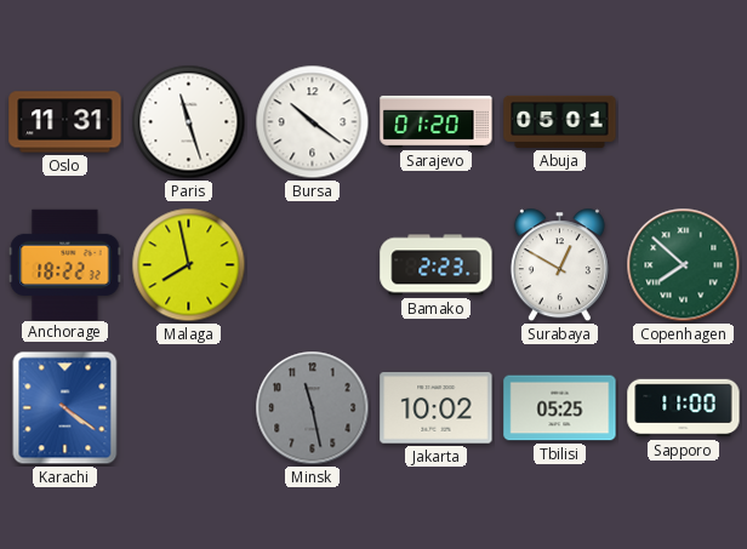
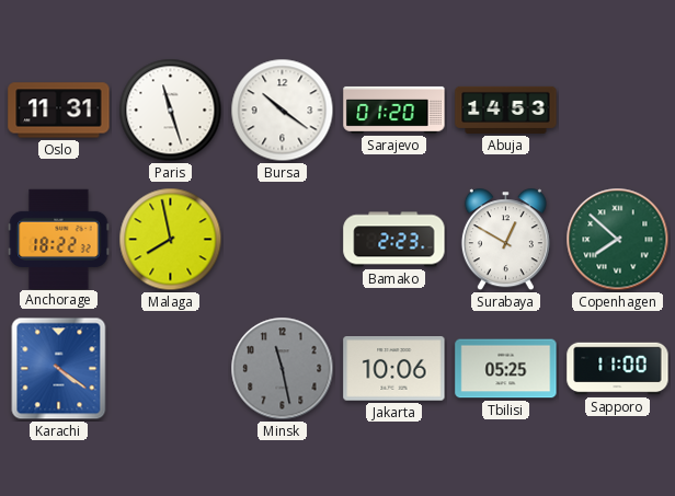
Abuja: 05:01 -> 14:53 (506, 109)
Jakarta: 10:02 -> 10:06 (394, 369)
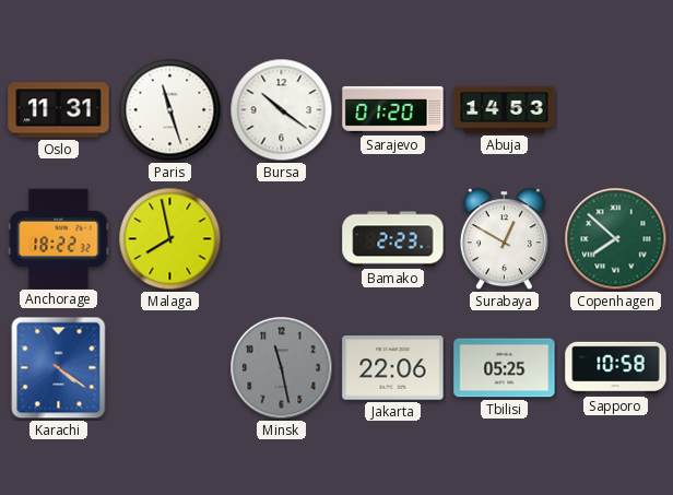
Jakarta: 10:06 -> 22:06 (393, 368)
Sapporo: 11:00 -> 10:58 (616, 368)
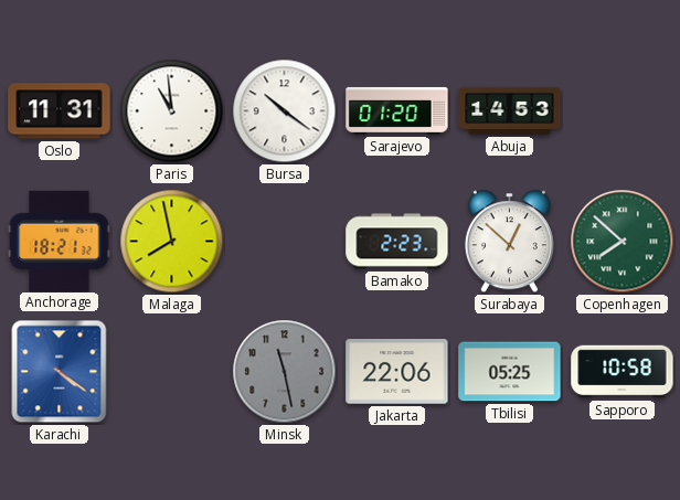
Paris: 11:27 -> 10:59 (172, 111)
Anchorage: 18:22 -> 18:21 (60, 241)
Surabaya: 12:50 -> 12:52 (509, 242)
